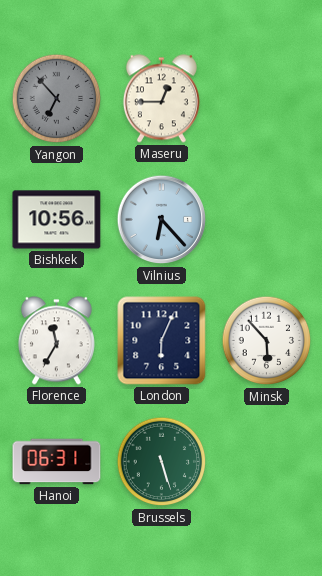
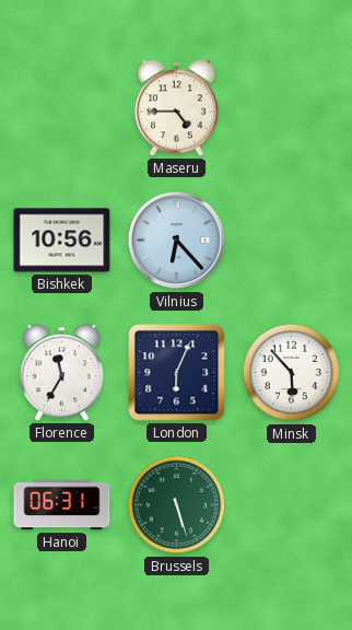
Yangon: 6:53 -> none (57, 99)
Maseru: 12:45 -> 4:45 (176, 108)
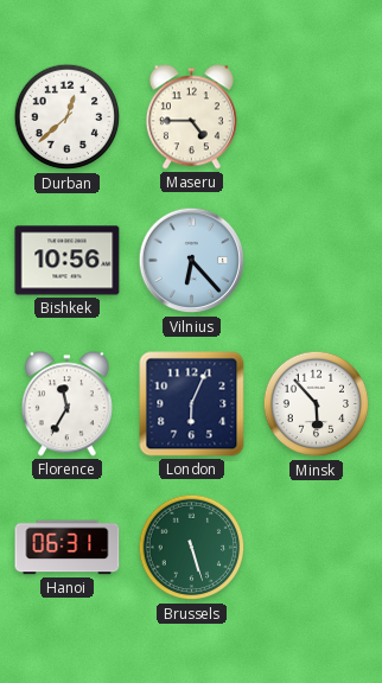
Durban: none -> 12:38 (68, 117)
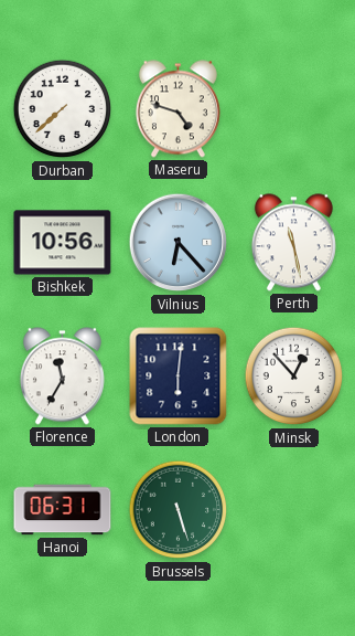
Durban: 12:38 -> 7:38 (63, 109)
Maseru: 4:45 -> 4:48 (177, 109)
Perth: none -> 11:28 (293, 243)
London: 6:04 -> 6:01 (179, 377)
Minsk: 5:53 -> 12:53 (294, 377)
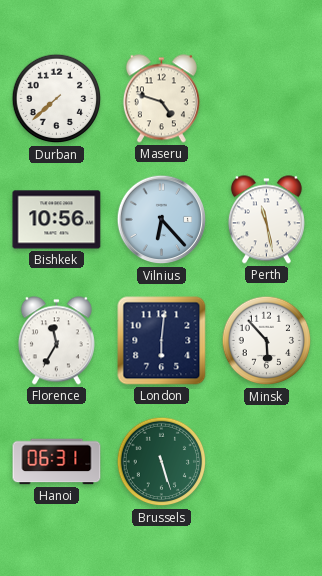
Minsk: 12:53 -> 5:53 (267, 341)
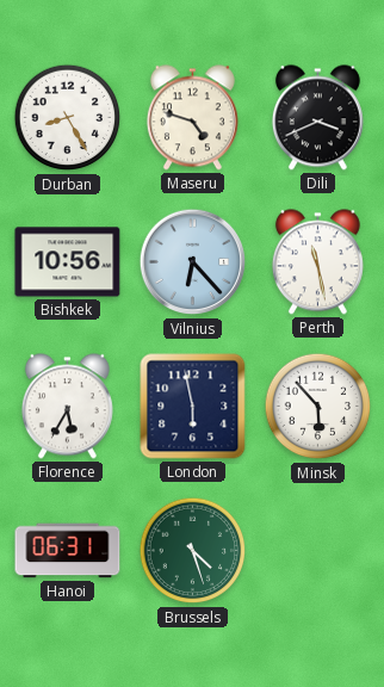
Durban: 7:38 -> 8:25 (68, 118)
Dili: none -> 3:41 (317, 118)
Florence: 11:35 -> 5:35 (67, 407)
London: 6:01 -> 5:58 (193, 407)
Brussels: 5:27 -> 4:27 (193, 551)
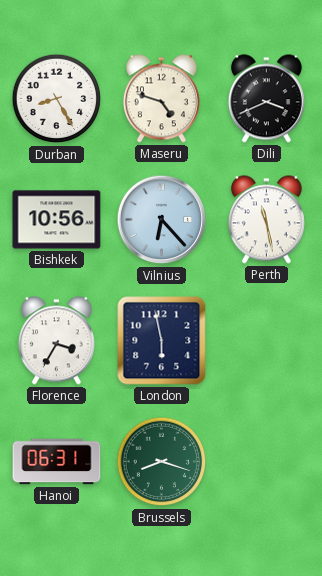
Florence: 5:35 -> 3:35 (56, 341)
Minsk: 5:53 -> none (318, 407)
Brussels: 4:27 -> 8:18 (162, 462)
